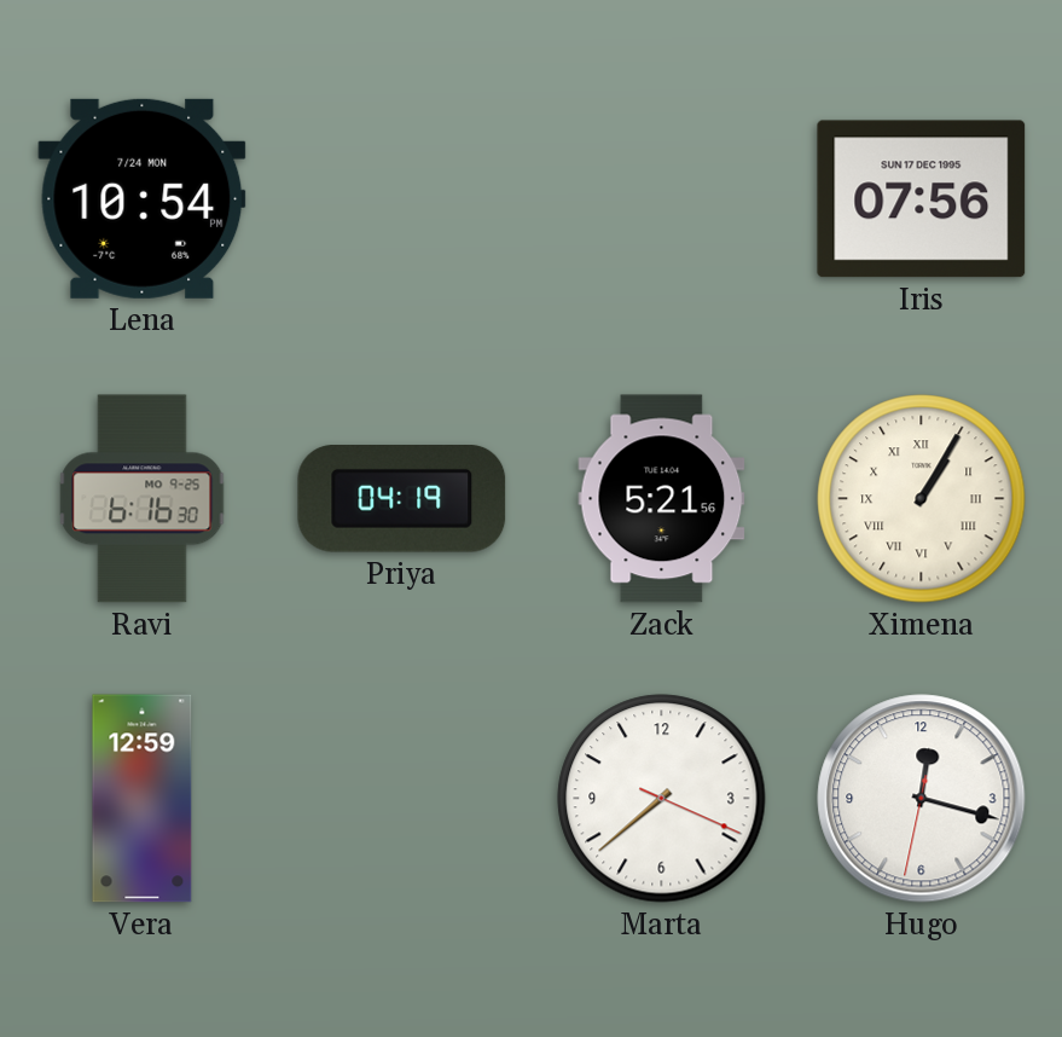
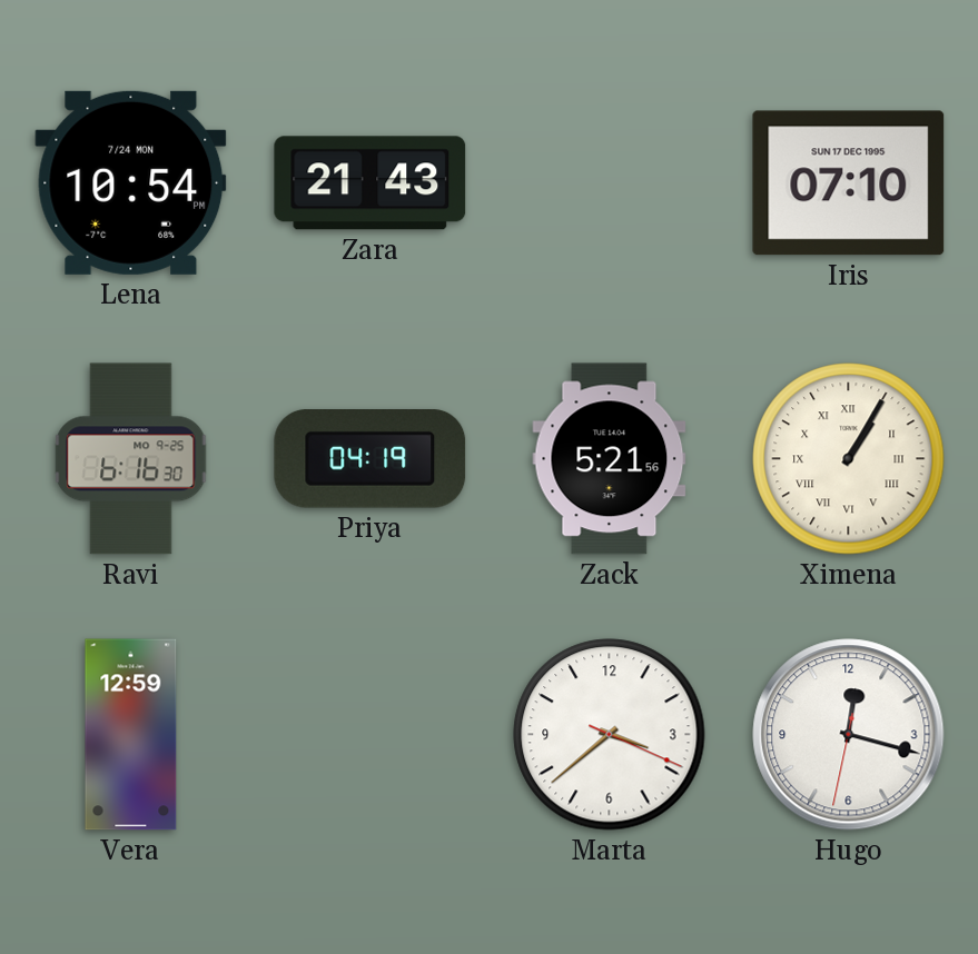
Zara: none -> 21:43 (371, 183)
Iris: 07:56 -> 07:10 (849, 183)
Marta: 7:38 -> 3:38 (610, 735)
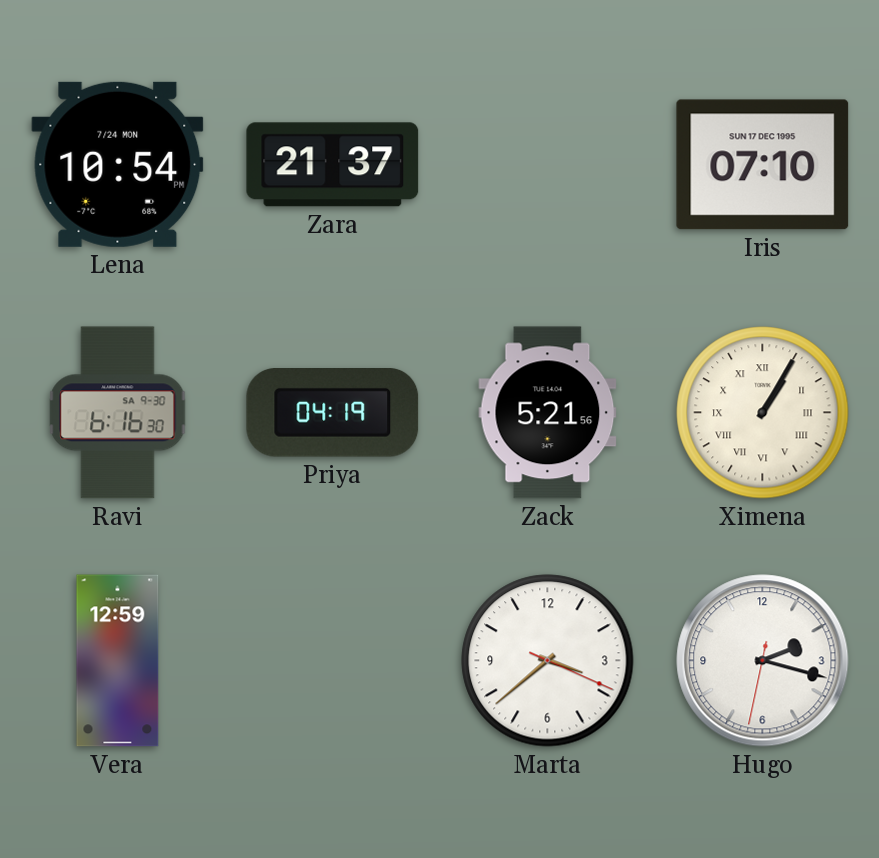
Zara: 21:43 -> 21:37 (333, 165)
Ravi date: MO 9-25 -> SA 9-30 (118, 413)
Hugo: 12:17 -> 2:17 (763, 661)
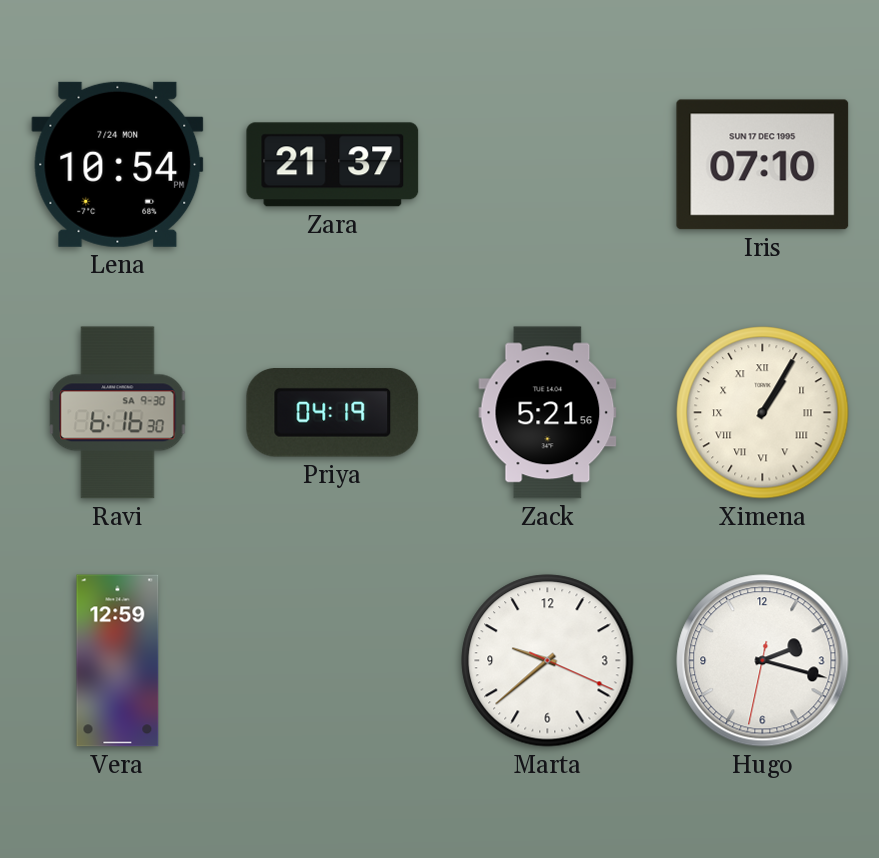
Marta: 3:38 -> 9:38 (548, 661)
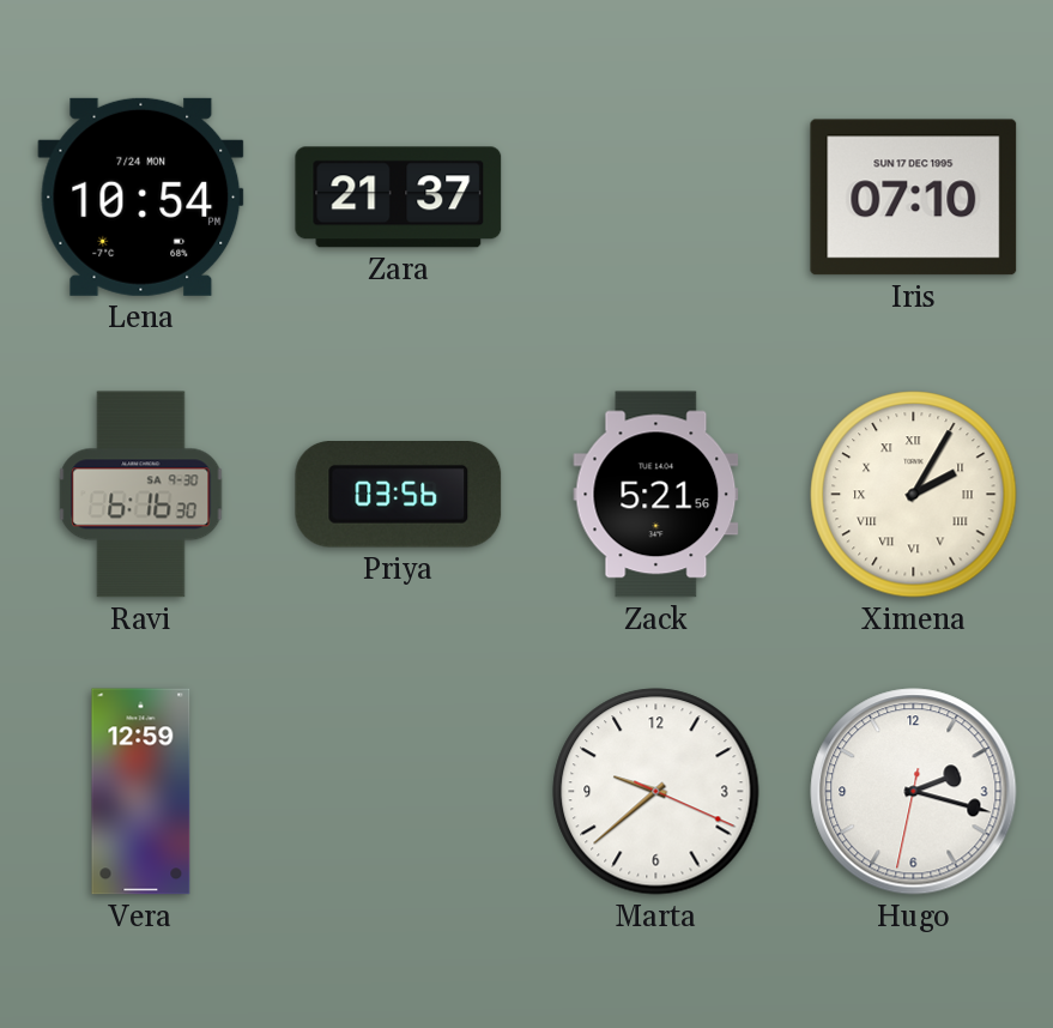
Priya: 04:19 -> 03:56 (399, 495)
Ximena: 1:05 -> 2:05 (914, 495)
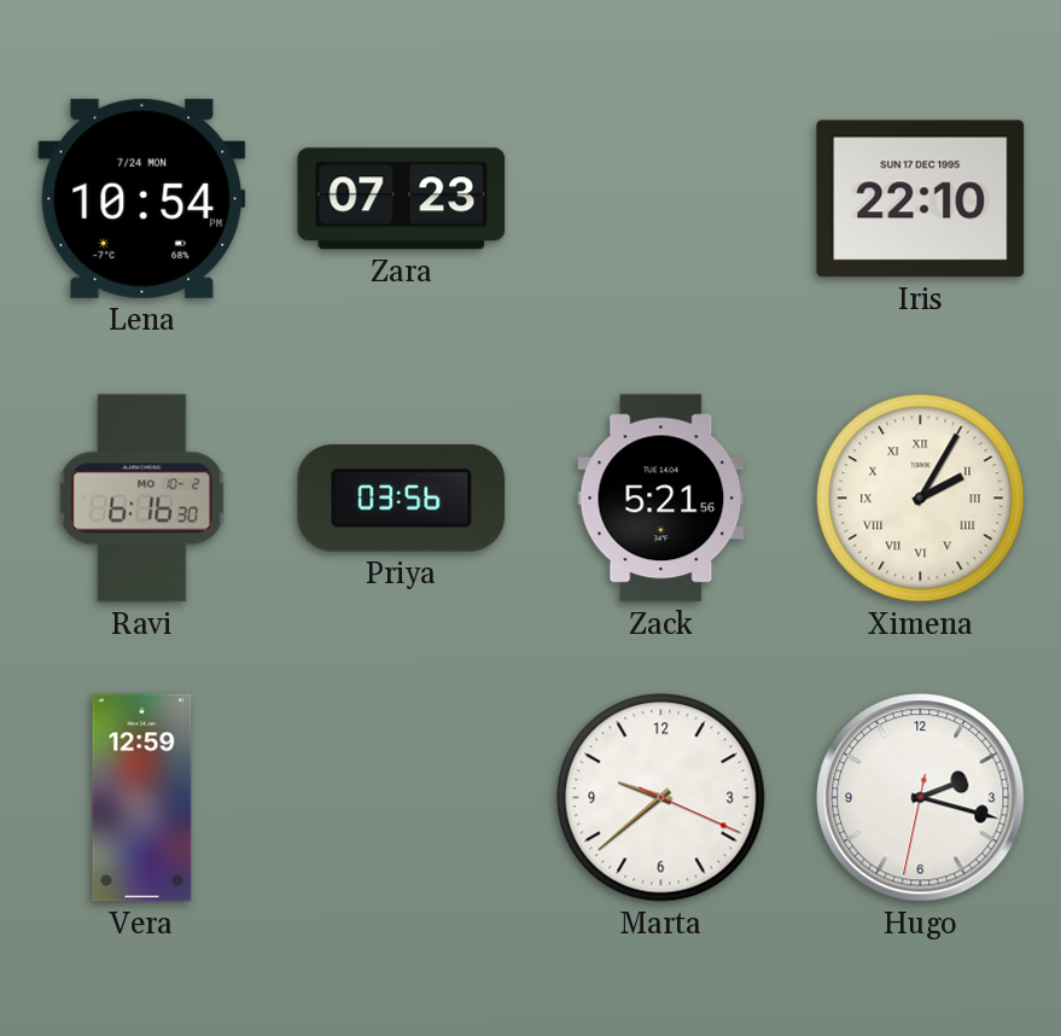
Zara: 21:37 -> 07:23 (402, 199)
Iris: 07:10 -> 22:10 (921, 199)
Ravi date: SA 9-30 -> MO 10-2 (142, 499)
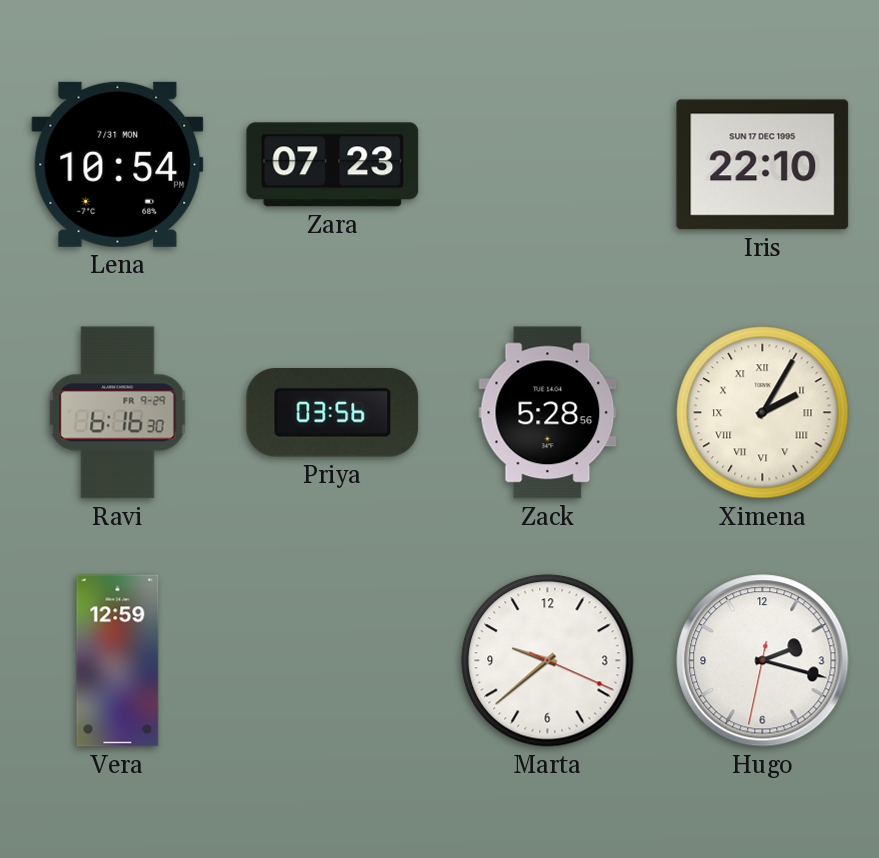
Lena date: 7/24 MON -> 7/31 MON (118, 164)
Ravi date: MO 10-2 -> FR 9-29 (118, 413)
Zack: 5:21 -> 5:28 (548, 413)
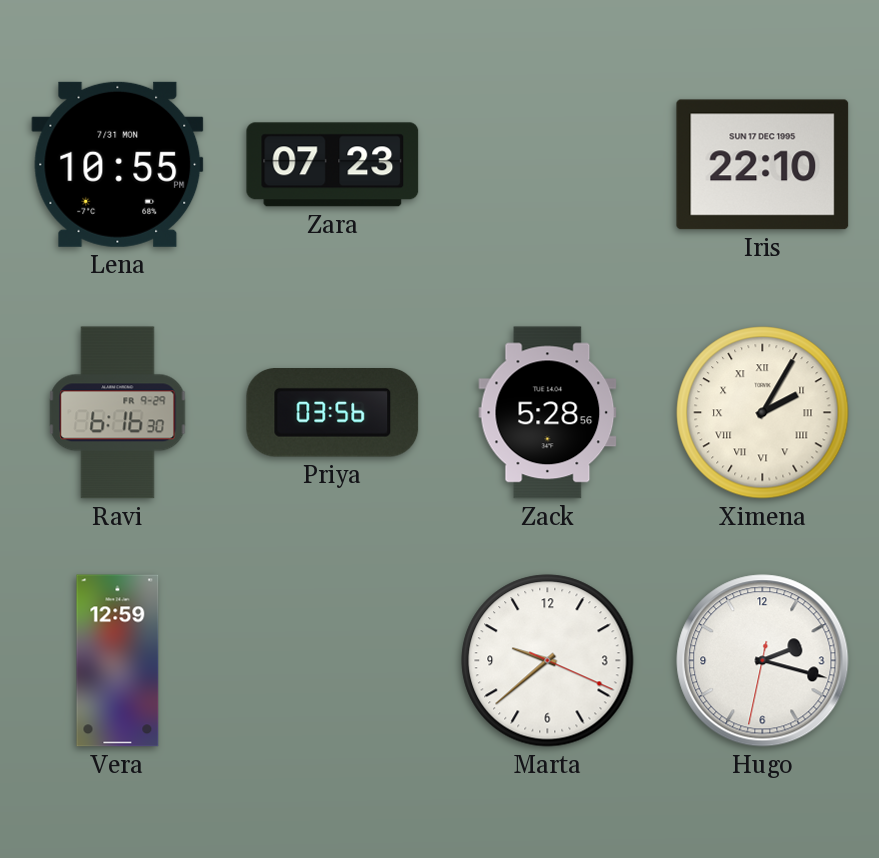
Lena: 10:54 -> 10:55 (118, 164)
